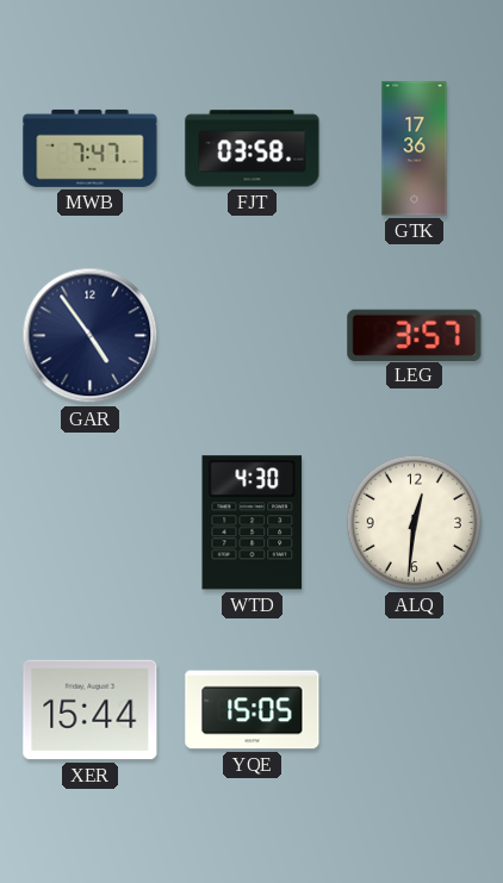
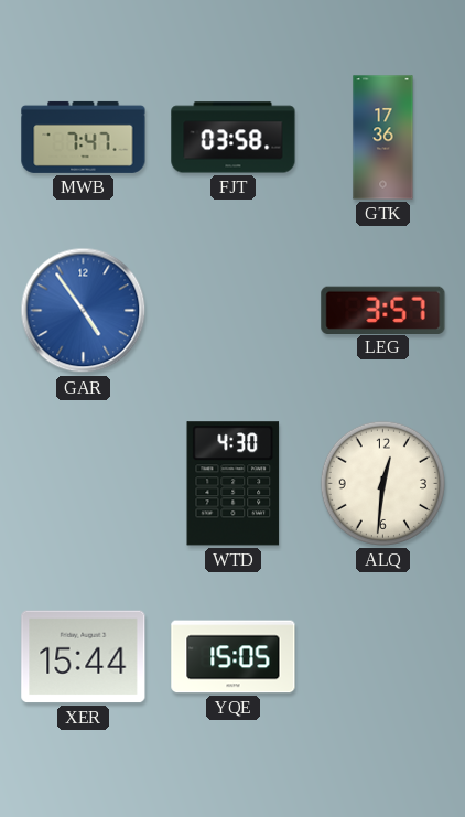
GAR dial: navy -> blue (84, 311)
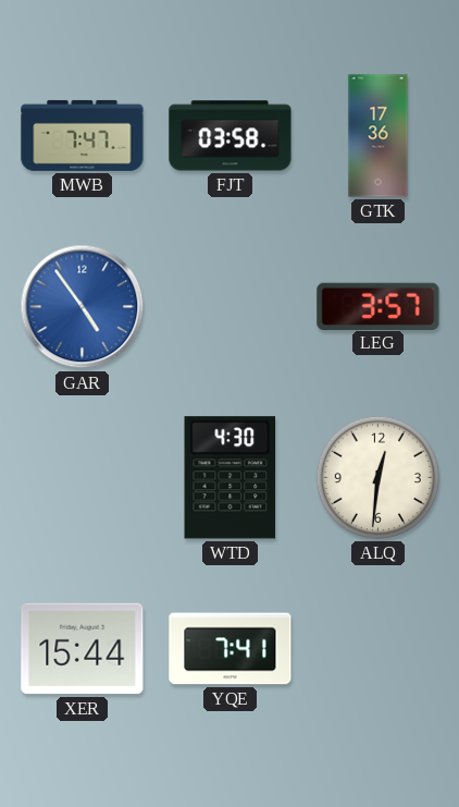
YQE: 15:05 -> 7:41 (231, 649)
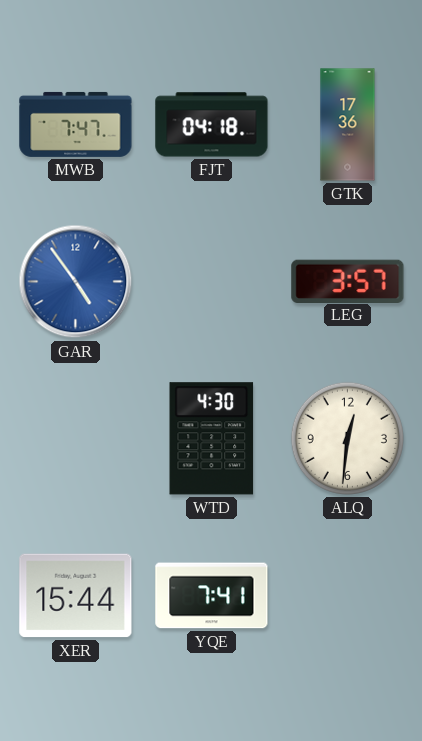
FJT: 03:58 -> 04:18 (212, 125)
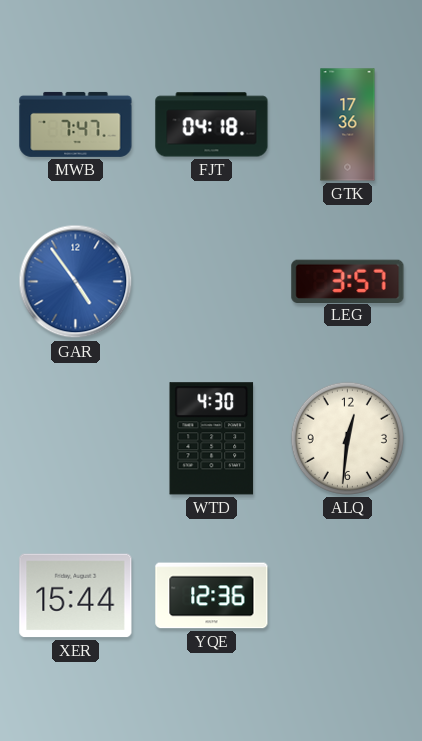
YQE: 7:41 -> 12:36 (212, 596)
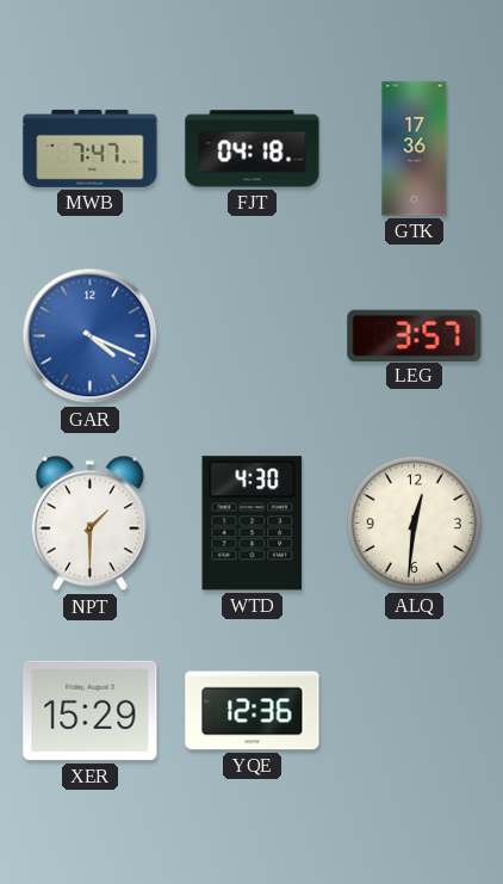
GAR: 4:54 -> 4:19 (91, 336)
NPT: none -> 1:30 (89, 524)
XER: 15:44 -> 15:29 (91, 711)
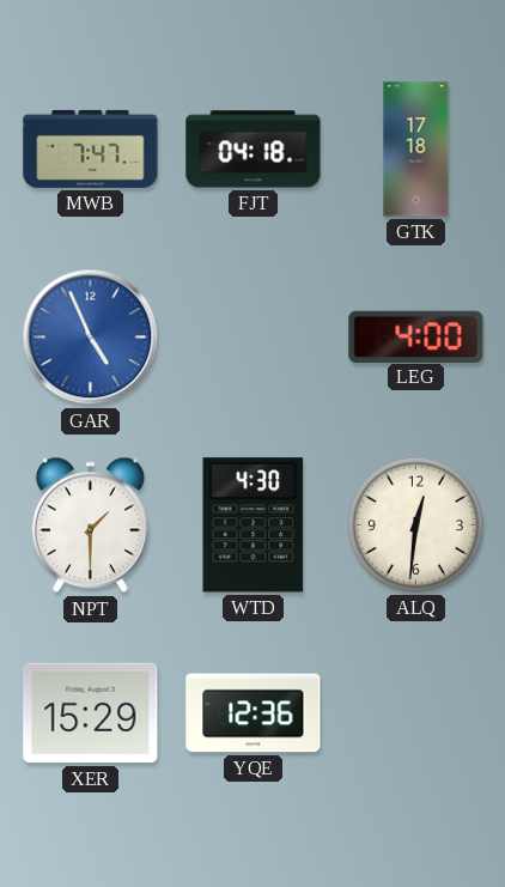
GTK: 17:36 -> 17:18 (416, 150)
GAR: 4:19 -> 4:56 (91, 338)
LEG: 3:57 -> 4:00 (416, 336)
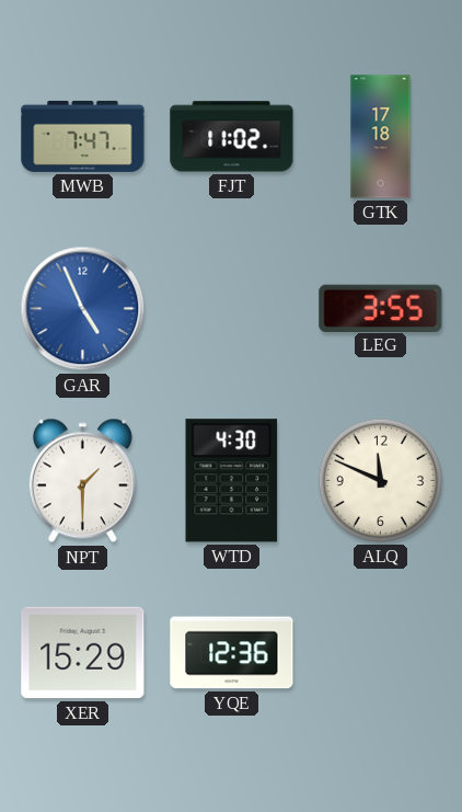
FJT: 04:18 -> 11:02 (232, 137)
LEG: 4:00 -> 3:55 (381, 308)
ALQ: 12:31 -> 11:49 (380, 480)
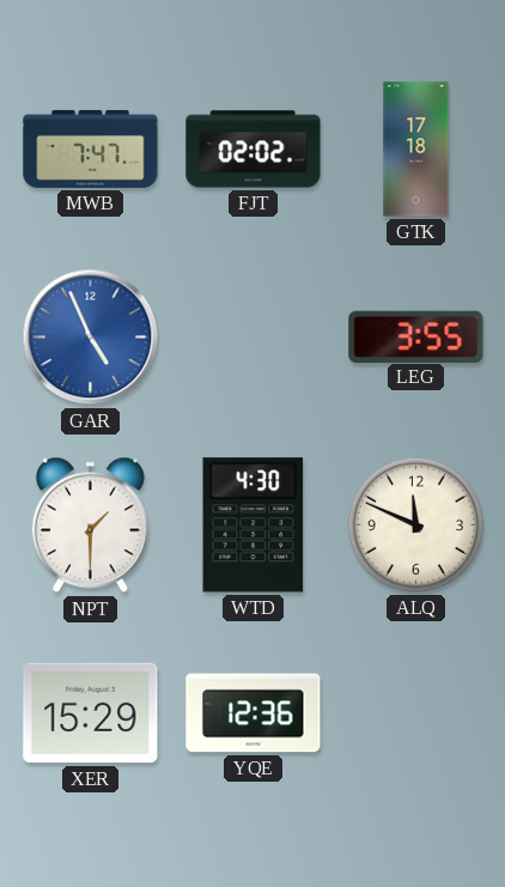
FJT: 11:02 -> 02:02 (254, 150)
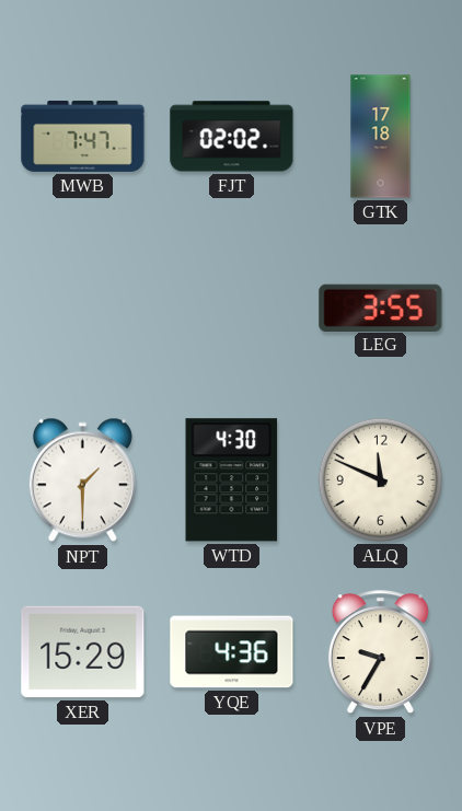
GAR: 4:56 -> none (91, 338)
YQE: 12:36 -> 4:36 (232, 652)
VPE: none -> 9:35 (380, 652)
